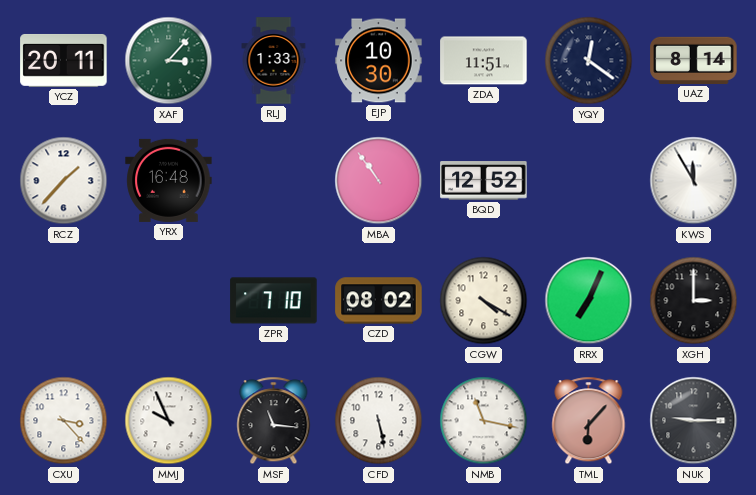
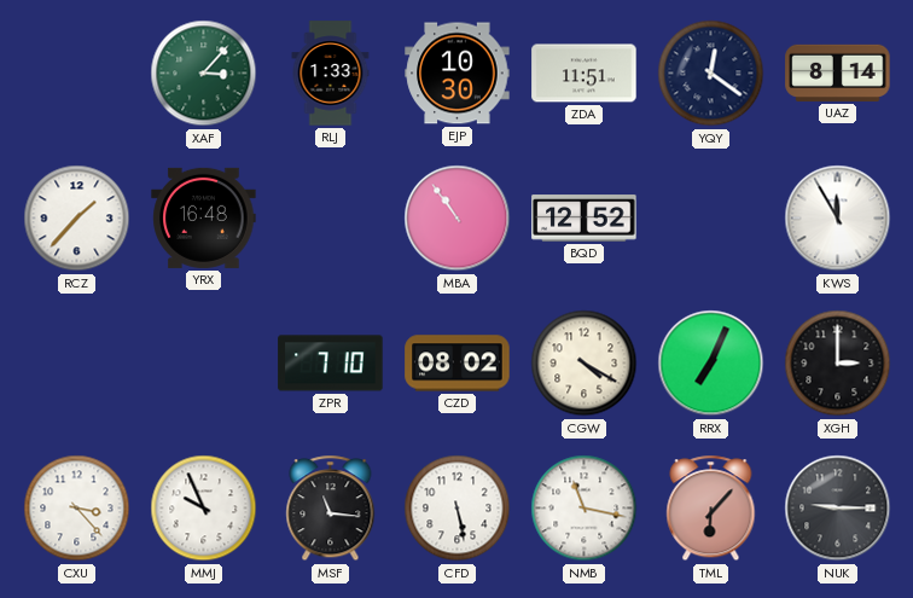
YCZ: 20:11 -> none (64, 60)
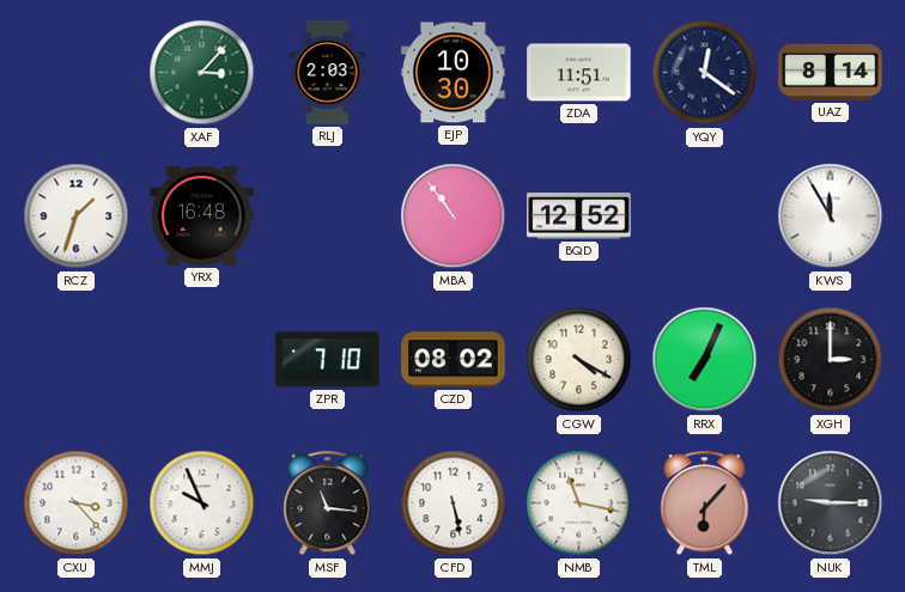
RLJ: 1:33 -> 2:03 (328, 73)
RCZ: 1:37 -> 1:33 (77, 216)
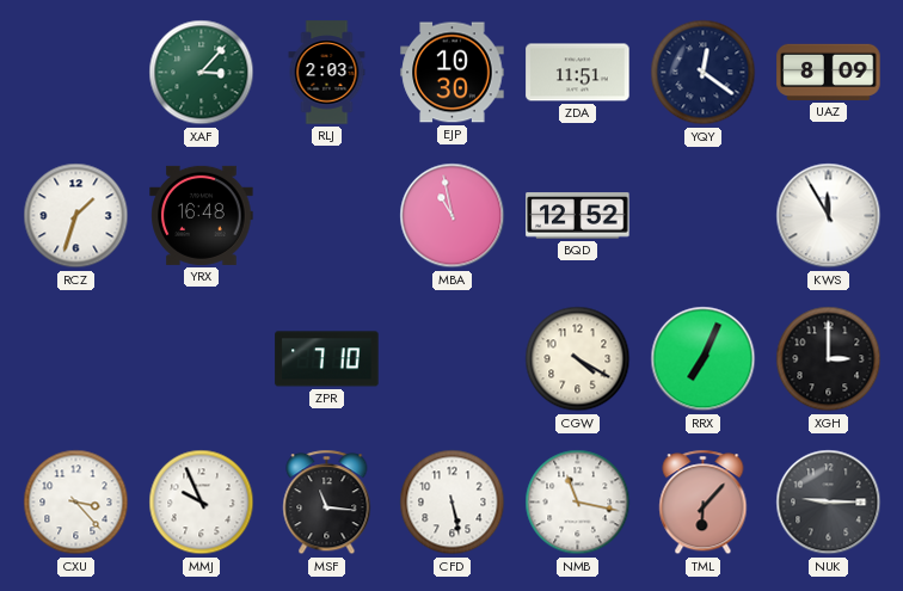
UAZ: 8:14 -> 8:09 (829, 72)
MBA: 10:54 -> 10:58 (453, 216)
CZD: 08:02 -> none (454, 360)
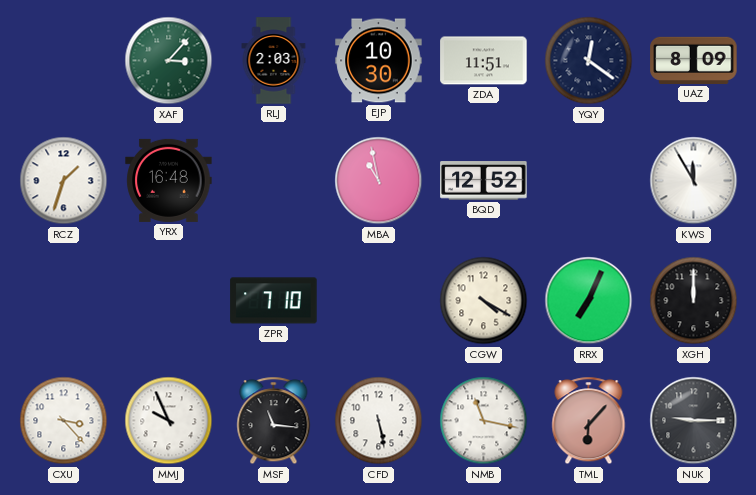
XGH: 3:00 -> 12:00 (694, 301)
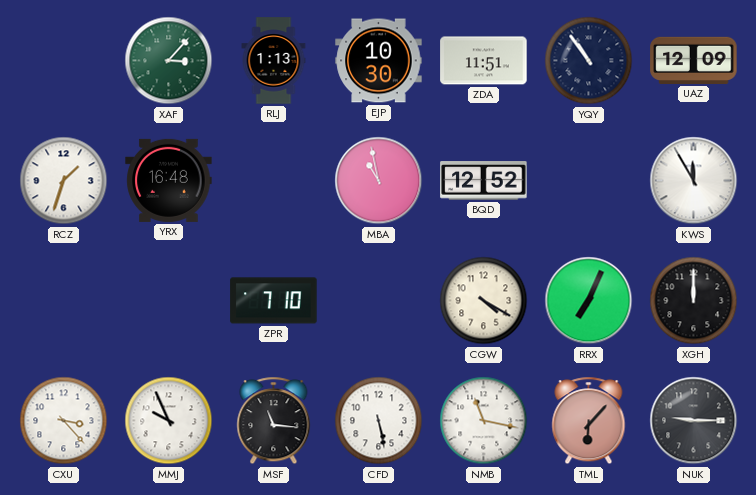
RLJ: 2:03 -> 1:13 (274, 61)
YQY: 12:21 -> 10:54 (589, 61)
UAZ: 8:09 -> 12:09 (694, 60)
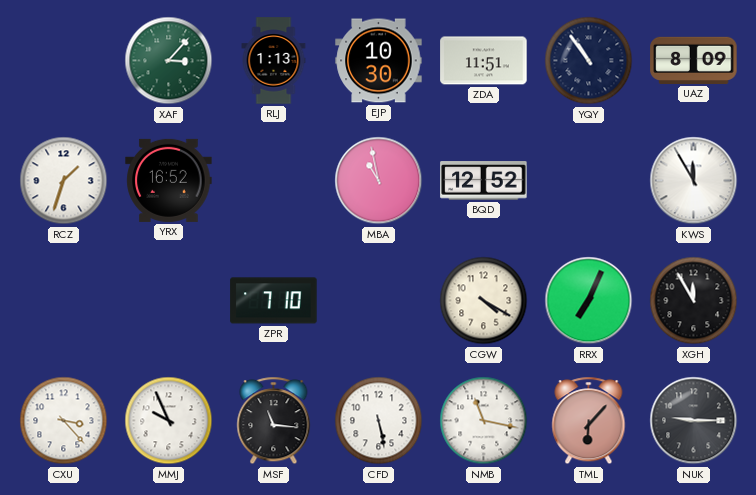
UAZ: 12:09 -> 8:09 (694, 60)
YRX: 16:48 -> 16:52 (169, 180)
XGH: 12:00 -> 11:55 (694, 301)
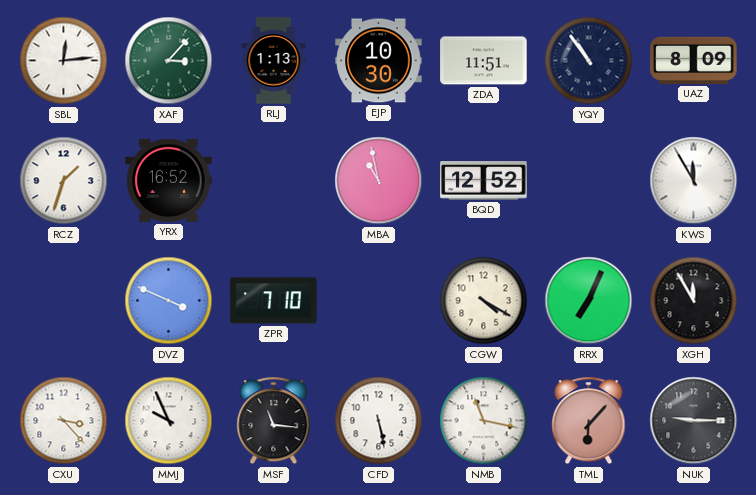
SBL: none -> 12:14 (64, 61)
DVZ: none -> 3:49 (169, 301)
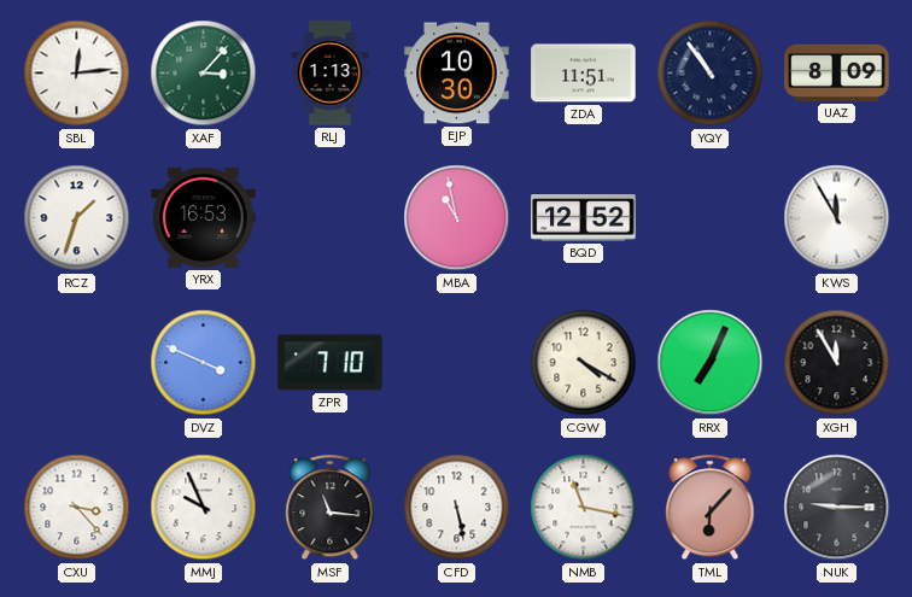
YRX: 16:52 -> 16:53 (204, 217)
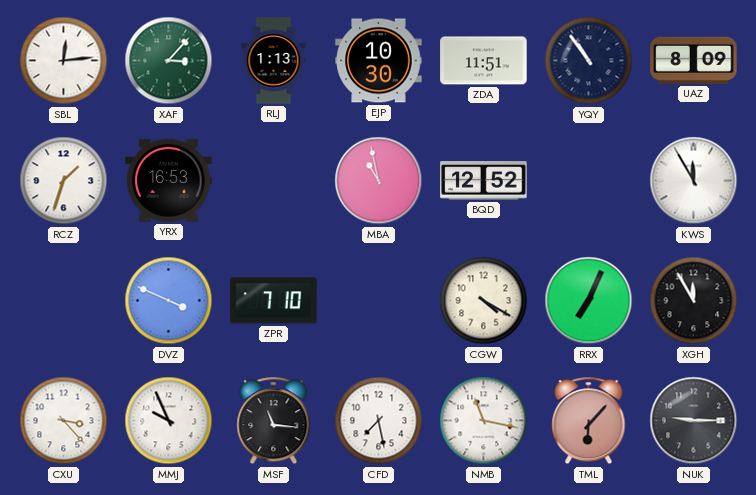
CFD: 5:28 -> 7:28 (379, 421)
